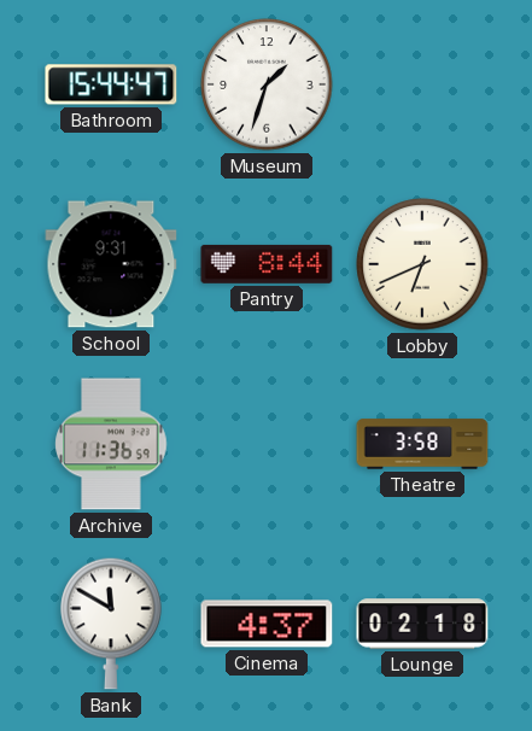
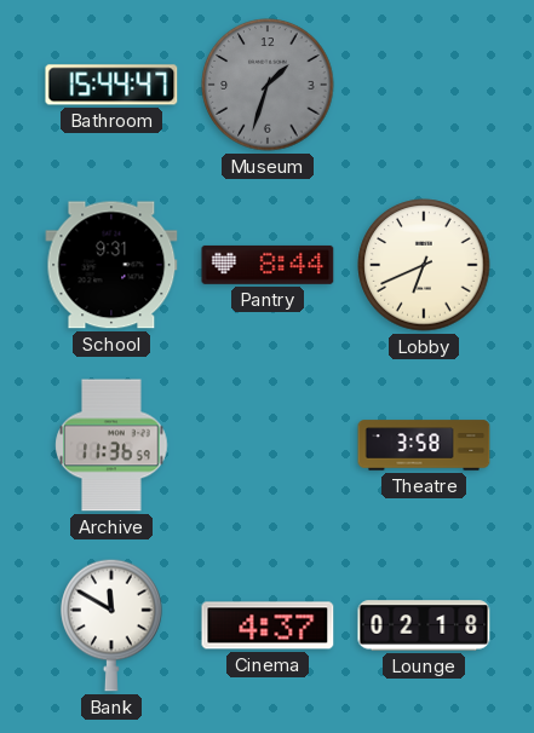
Museum dial: white -> grey (268, 85)
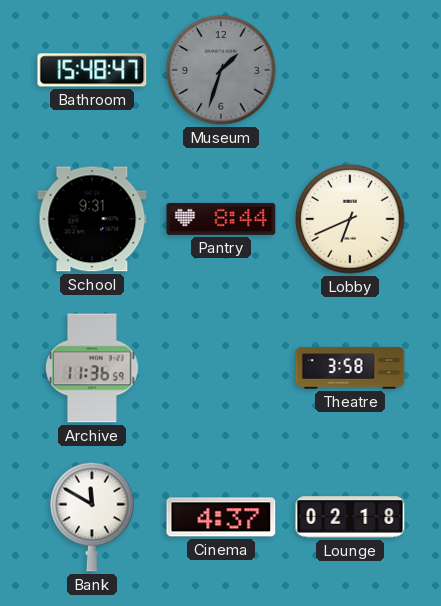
Bathroom: 15:44 -> 15:48 (92, 70)
